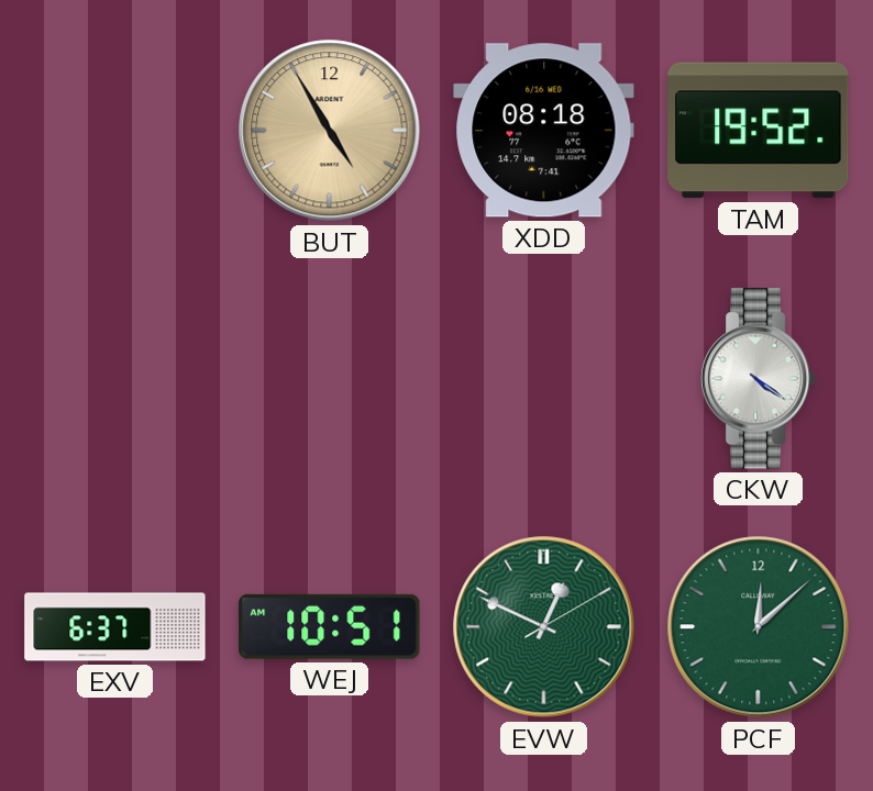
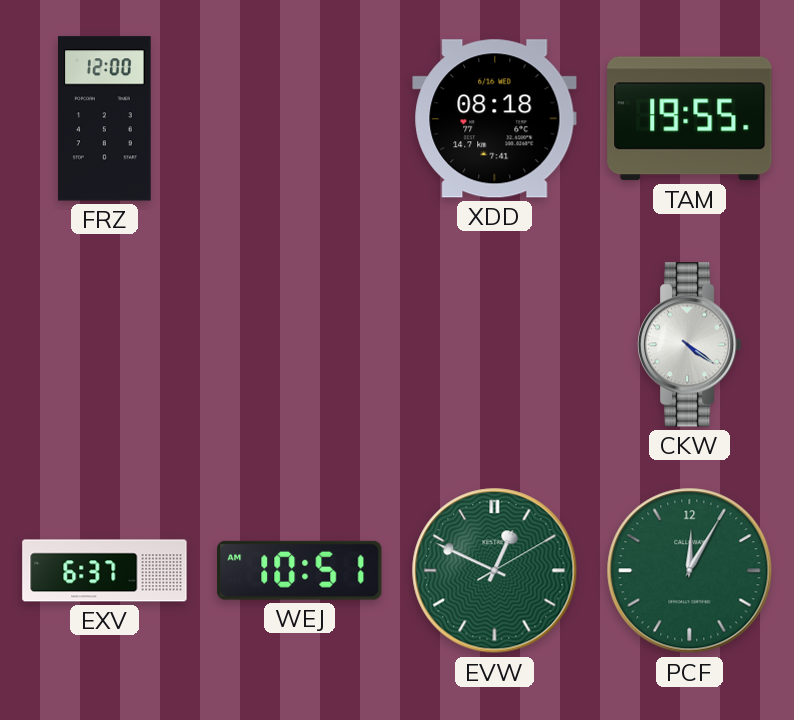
FRZ: none -> 12:00 (105, 119)
BUT: 4:55 -> none (330, 131)
TAM: 19:52 -> 19:55 (690, 119)
PCF: 12:08 -> 12:05 (690, 571)
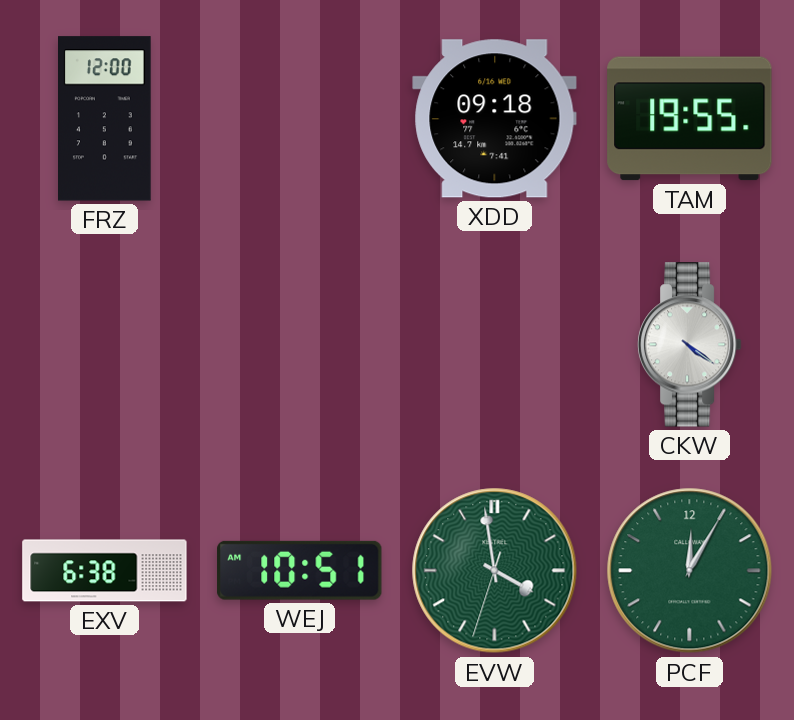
XDD: 08:18 -> 09:18 (495, 119)
EXV: 6:37 -> 6:38 (105, 571)
EVW: 12:49 -> 3:58 (495, 571)
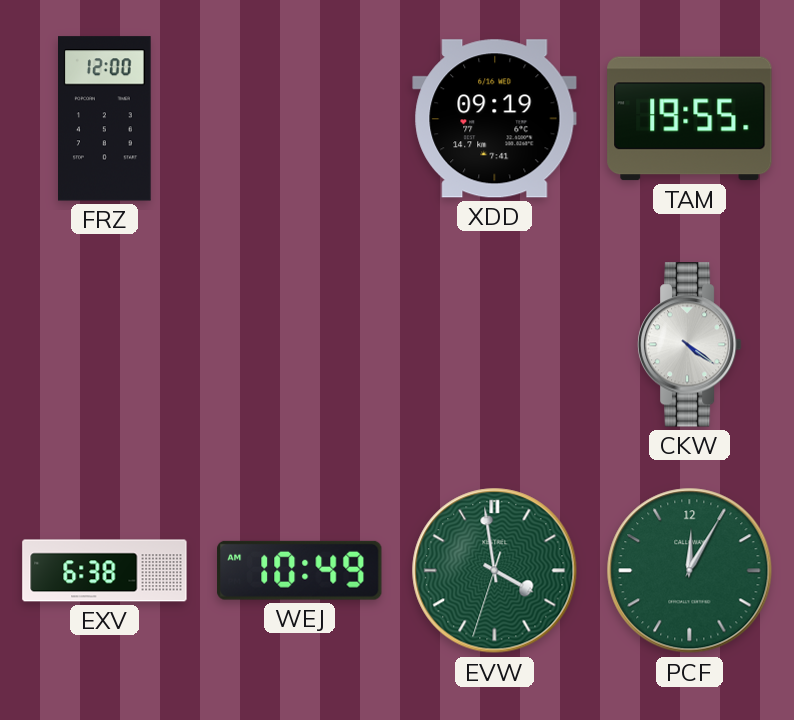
XDD: 09:18 -> 09:19 (495, 119)
WEJ: 10:51 -> 10:49 (300, 570)
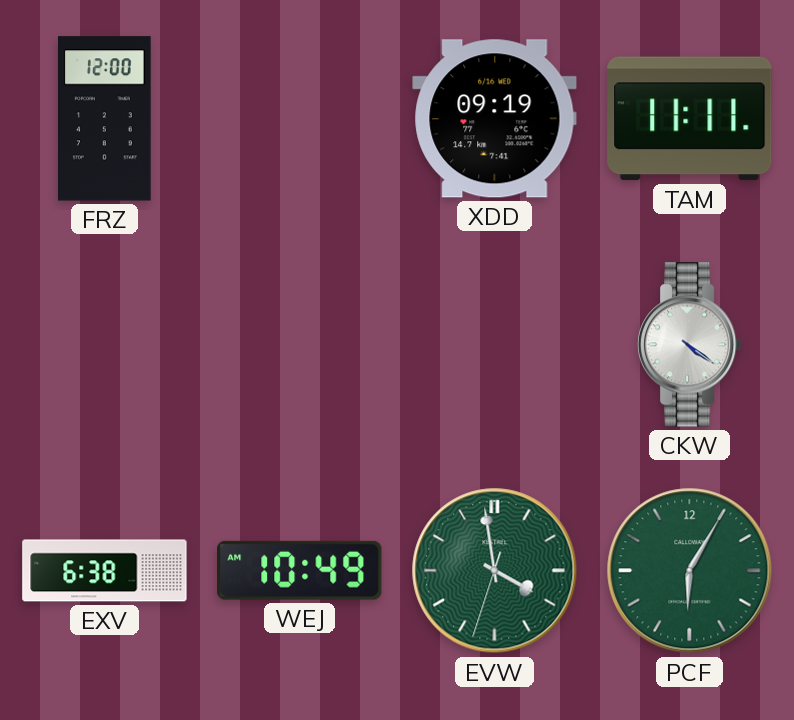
TAM: 19:55 -> 11:11 (690, 119)
PCF: 12:05 -> 6:05 (690, 571)
